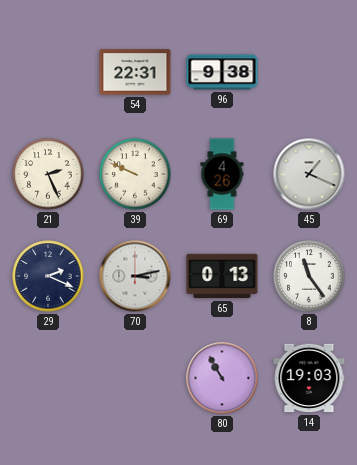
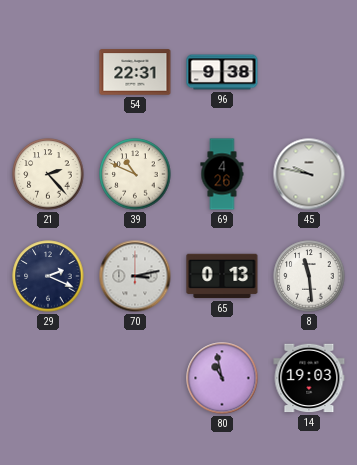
21: 2:26 -> 2:23 (48, 174)
39: 9:49 -> 10:49 (135, 174)
45: 1:19 -> 9:47 (309, 174)
8: 11:24 -> 11:29 (309, 276)
80: 10:55 -> 10:58 (222, 378)
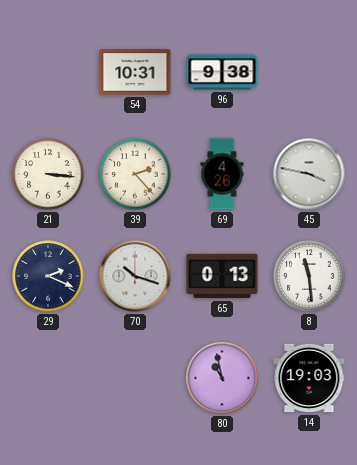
54: 22:31 -> 10:31 (135, 72)
21: 2:23 -> 3:16 (48, 174)
39: 10:49 -> 2:23 (135, 174)
45: 9:47 -> 3:47 (309, 174)
70: 3:13 -> 10:18 (135, 276)
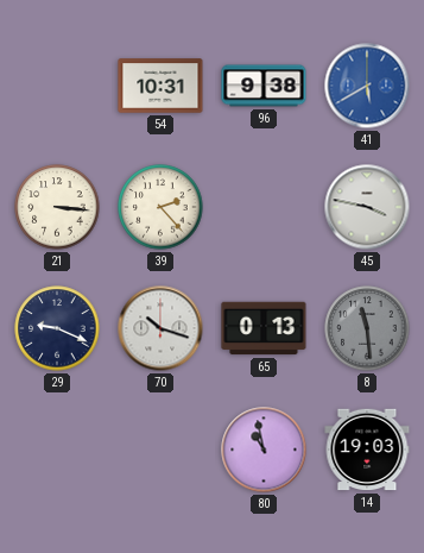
41: none -> 5:40 (367, 86)
69: 4:26 -> none (222, 174)
29: 2:19 -> 9:19 (57, 328)
8 dial: white -> grey (367, 328)
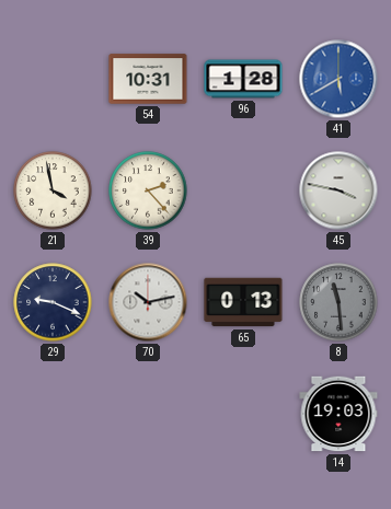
96: 9:38 -> 1:28 (243, 79)
21: 3:16 -> 3:58 (53, 190)
70: 10:18 -> 10:13 (148, 302)
80: 10:58 -> none (264, 450)
